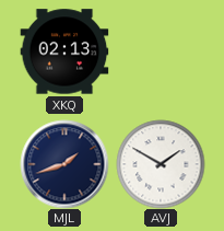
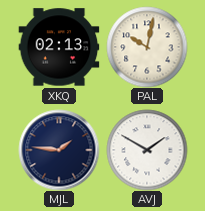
PAL: none -> 10:02 (147, 47)
MJL: 1:42 -> 1:46 (59, 150)
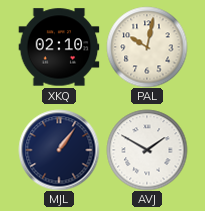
XKQ: 02:13 -> 02:10 (59, 47)
MJL: 1:46 -> 1:06 (59, 150)
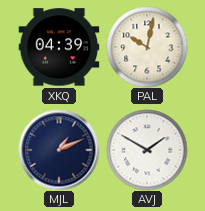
XKQ: 02:10 -> 04:39 (59, 47)
MJL: 1:06 -> 1:11 (59, 150)
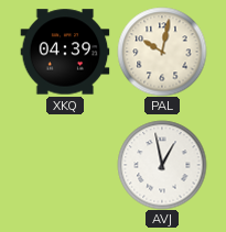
MJL: 1:11 -> none (59, 150)
AVJ: 1:50 -> 12:58 (162, 165)
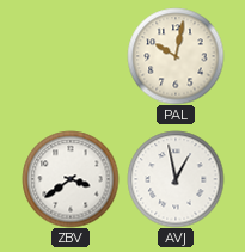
XKQ: 04:39 -> none (65, 52)
ZBV: none -> 3:39 (71, 179)
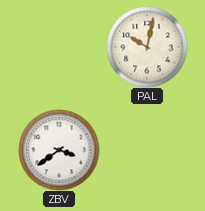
AVJ: 12:58 -> none (176, 179)
